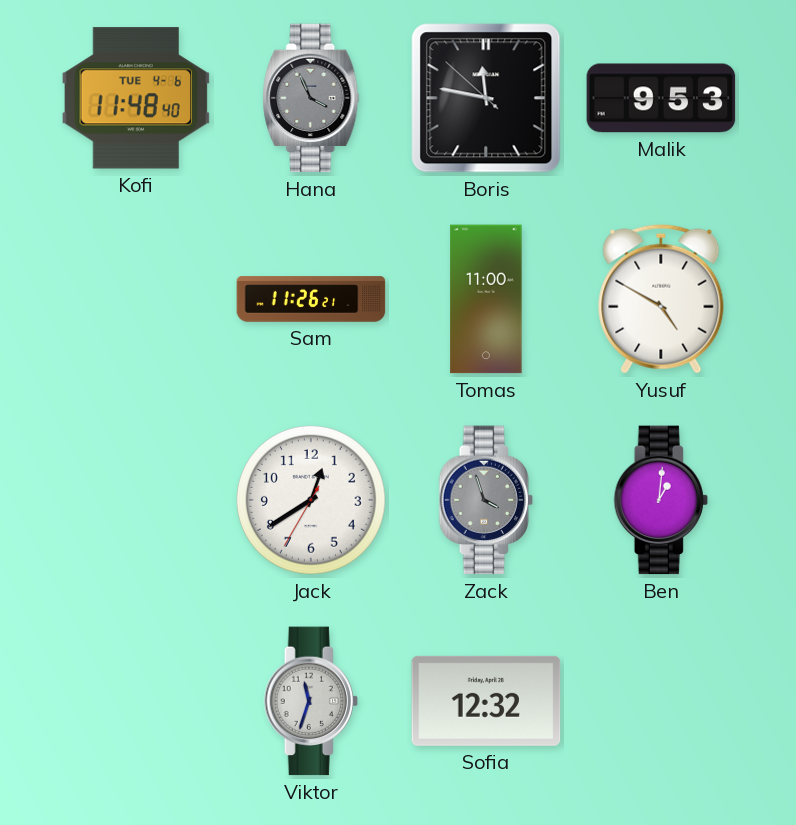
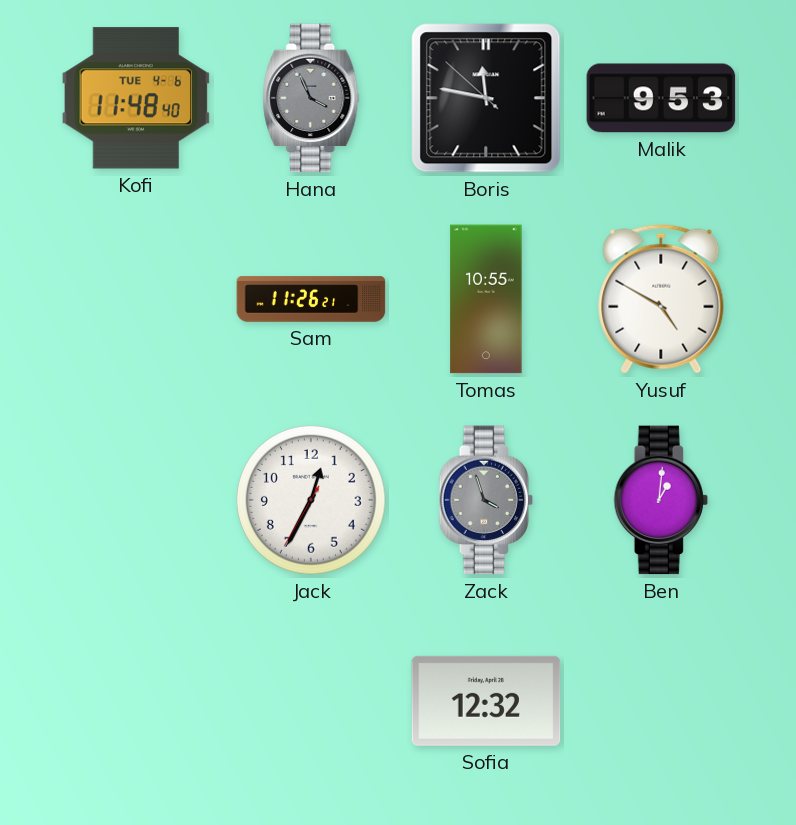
Tomas: 11:00 -> 10:55 (486, 299)
Jack: 12:39 -> 12:34 (311, 500)
Viktor: 11:33 -> none (310, 701)
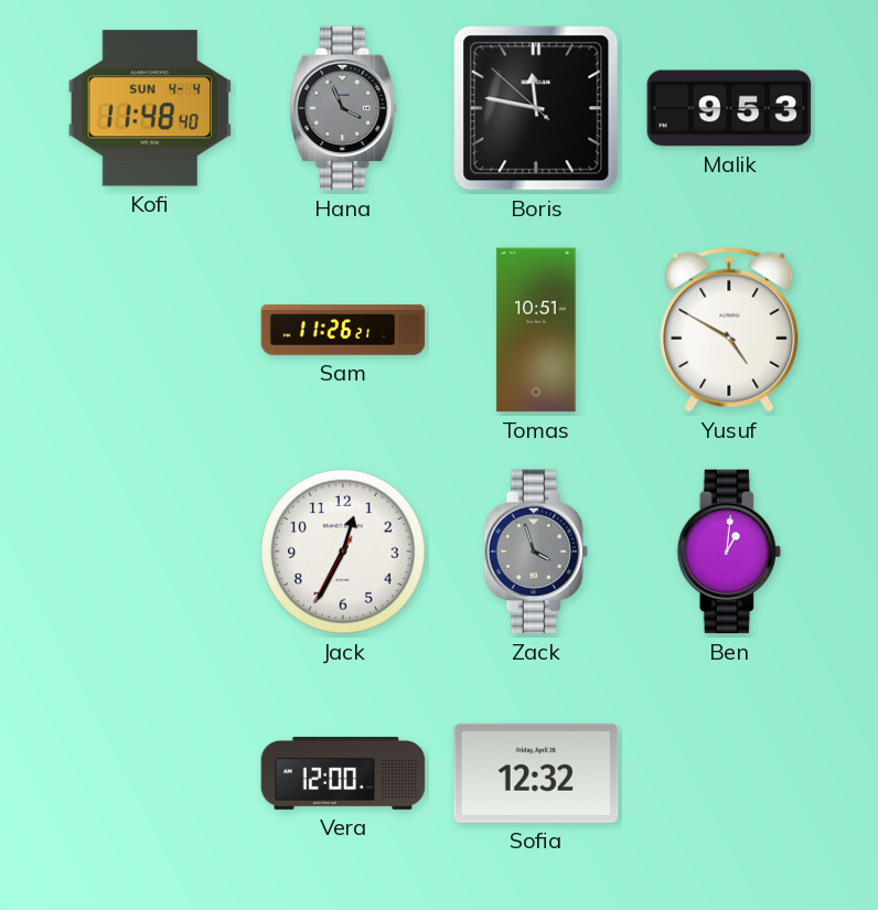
Kofi date: TUE 4-6 -> SUN 4-4 (150, 108)
Tomas: 10:55 -> 10:51 (536, 330)
Vera: none -> 12:00 (343, 773)
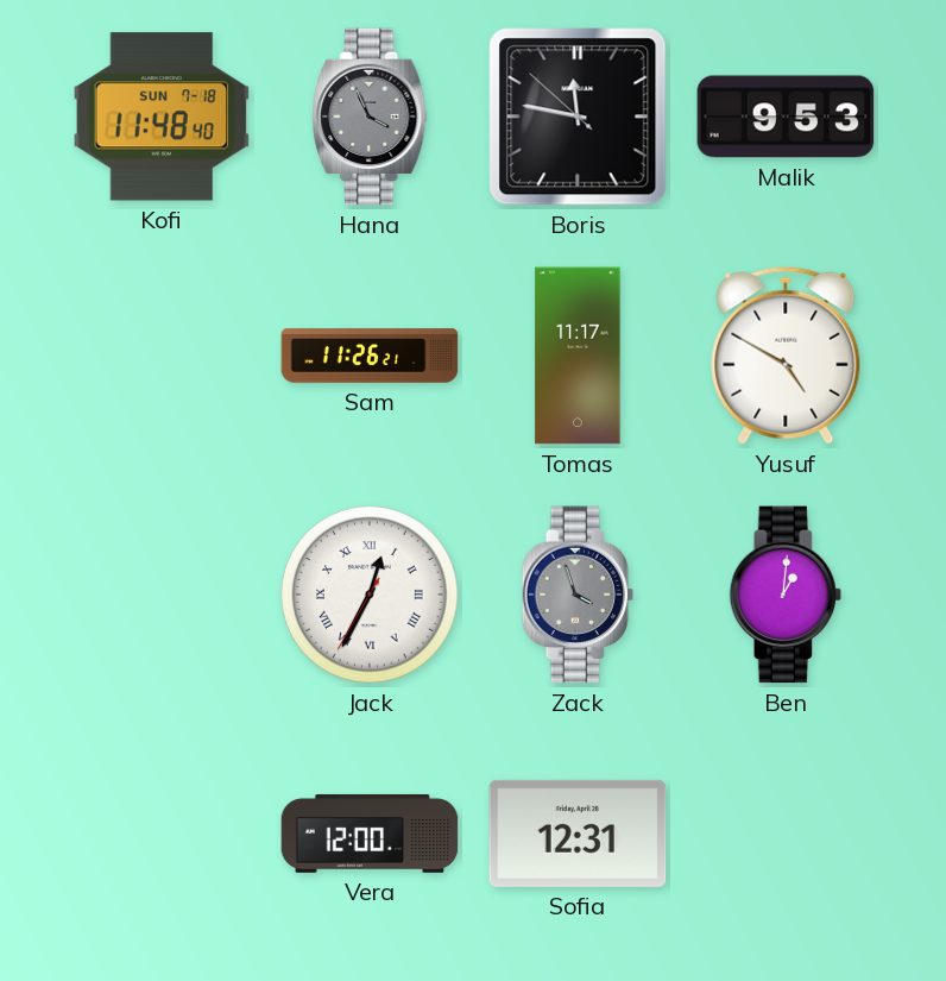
Kofi date: SUN 4-4 -> SUN 7-18 (162, 117)
Tomas: 10:51 -> 11:17 (578, 356)
Jack numerals: Arabic -> Roman (370, 595)
Sofia: 12:32 -> 12:31 (578, 834)
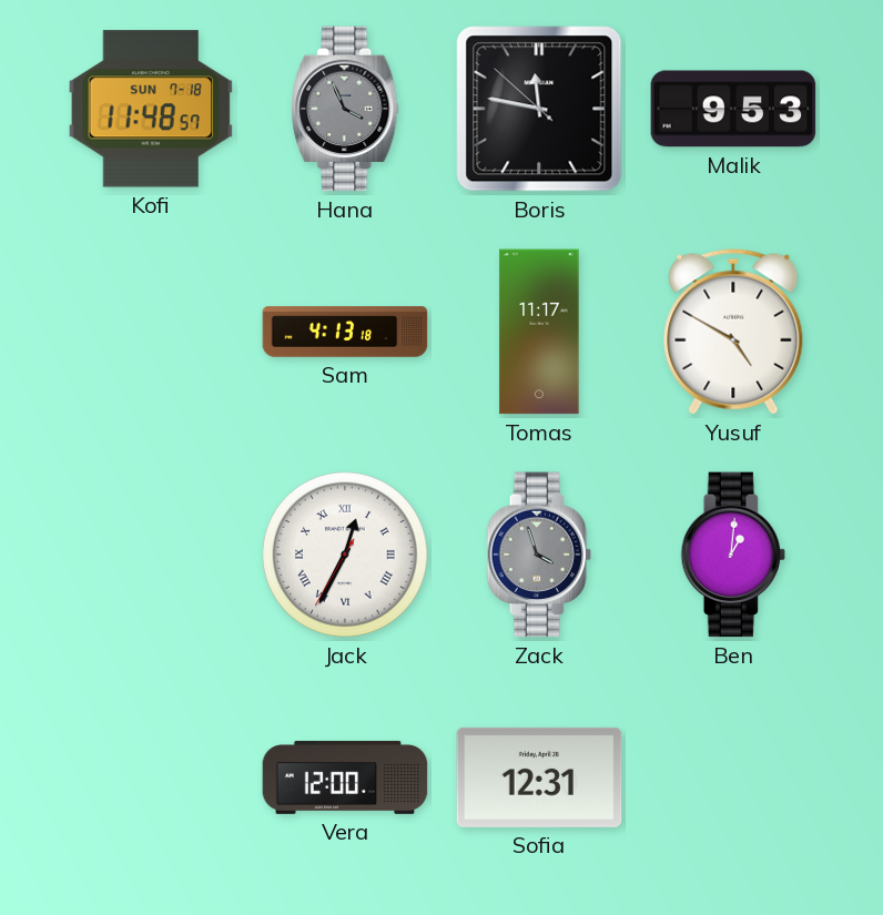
Kofi: 11:48:40 -> 11:48:57 (151, 109)
Sam: 11:26 -> 4:13 (345, 332)
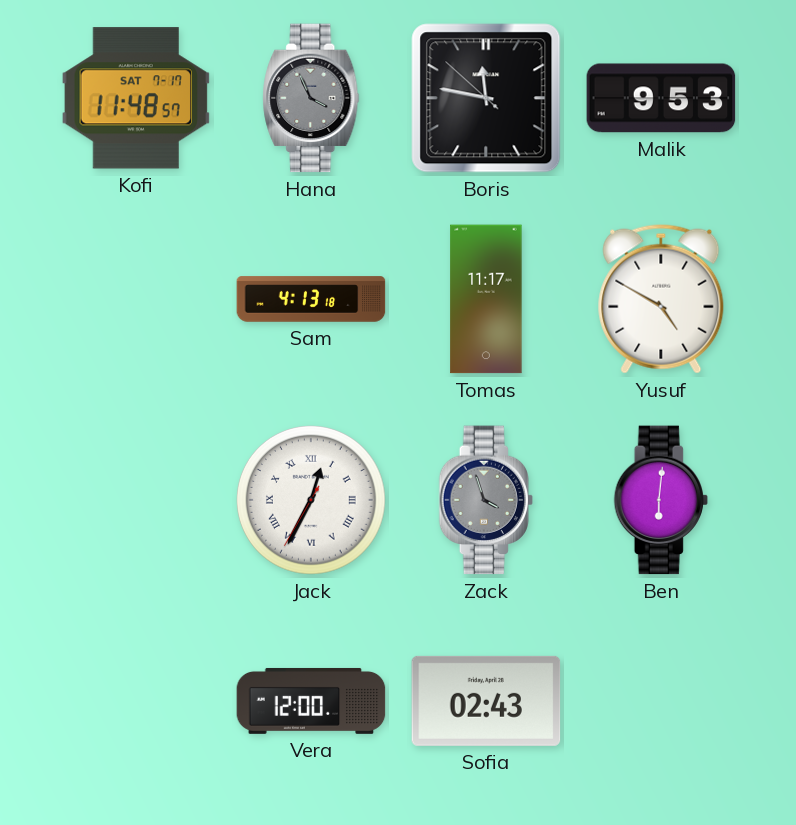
Kofi date: SUN 7-18 -> SAT 7-17 (136, 98)
Ben: 1:01 -> 6:01 (660, 500)
Sofia: 12:31 -> 02:43 (486, 701)
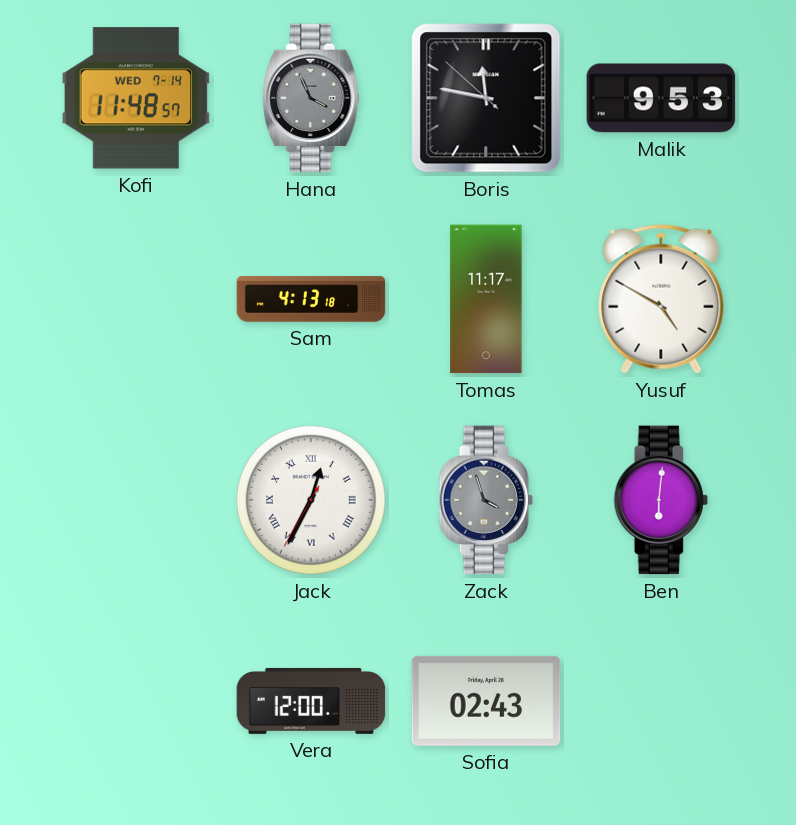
Kofi date: SAT 7-17 -> WED 7-14 (136, 98)
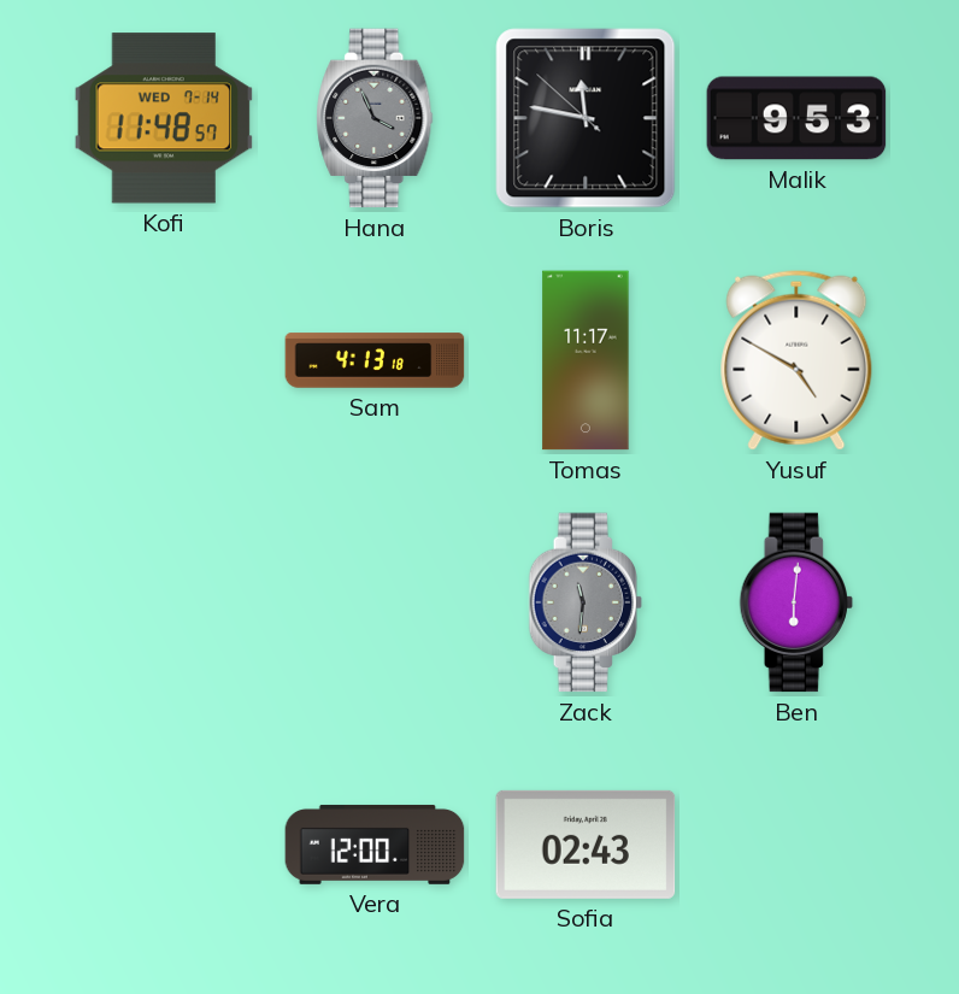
Jack: 12:34 -> none (311, 500)
Zack: 3:57 -> 11:31 (584, 602)
